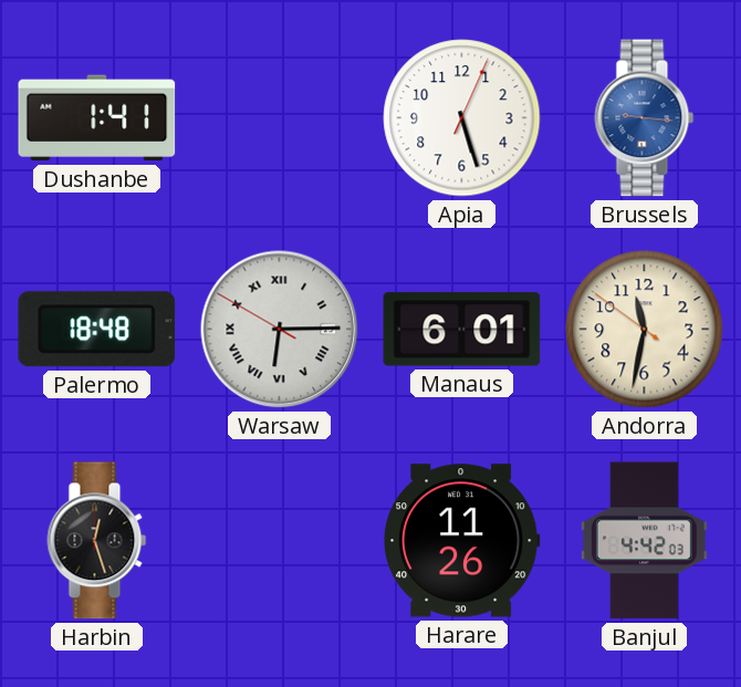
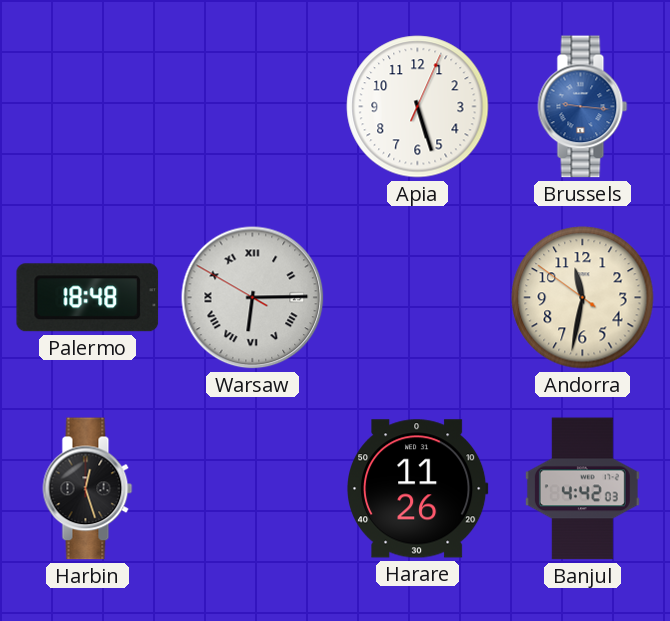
Dushanbe: 1:41 -> none (97, 118)
Manaus: 6:01 -> none (462, 330)
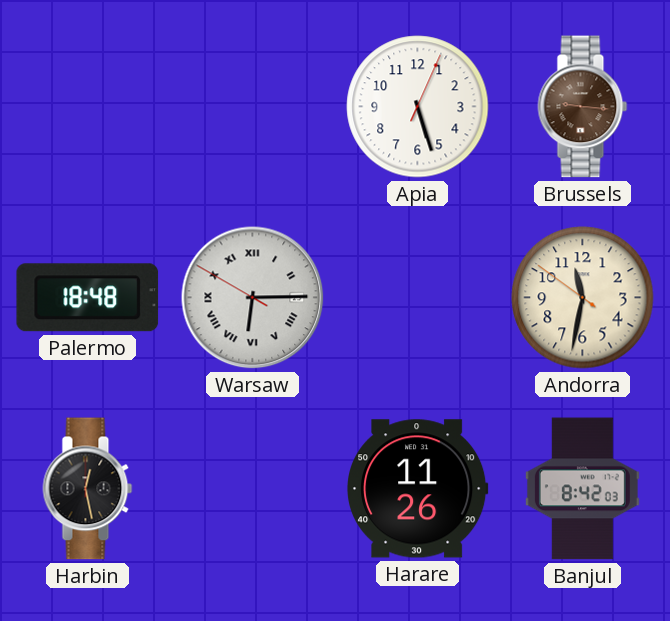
Brussels dial: blue -> brown (583, 107)
Harbin: 12:27 -> 12:28 (88, 489)
Banjul: 4:42 -> 8:42 (582, 489)
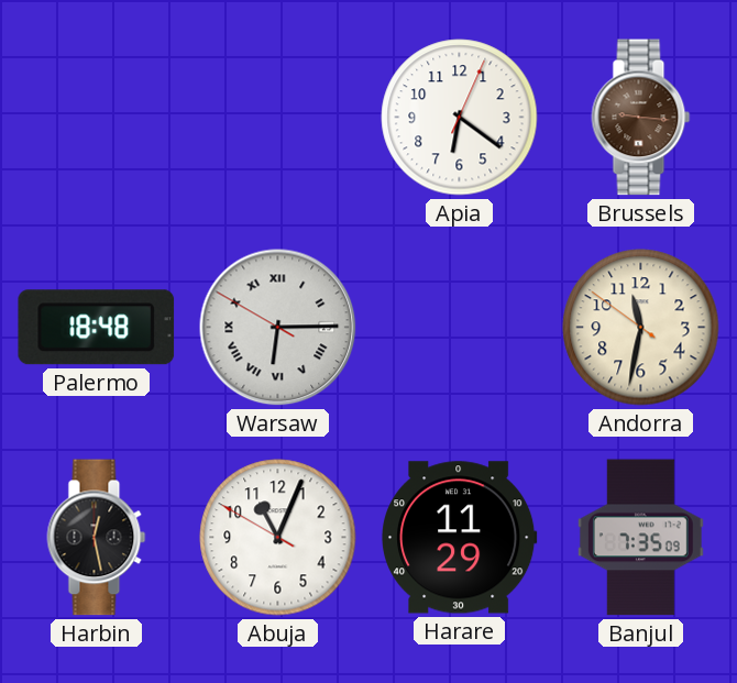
Apia: 5:27 -> 6:21 (460, 118)
Abuja: none -> 11:03 (278, 538)
Harare: 11:26 -> 11:29 (460, 538)
Banjul: 8:42 -> 7:35 (640, 538)
